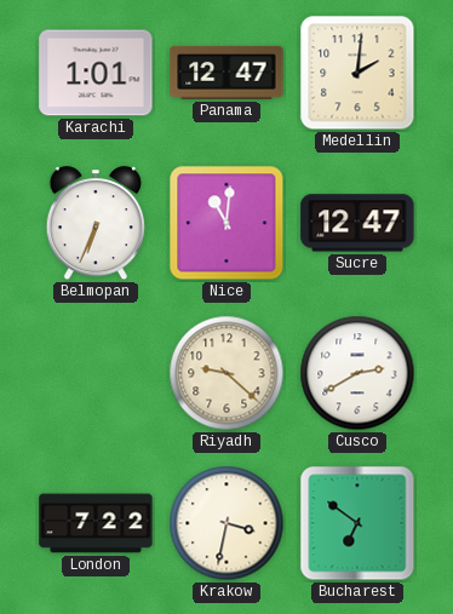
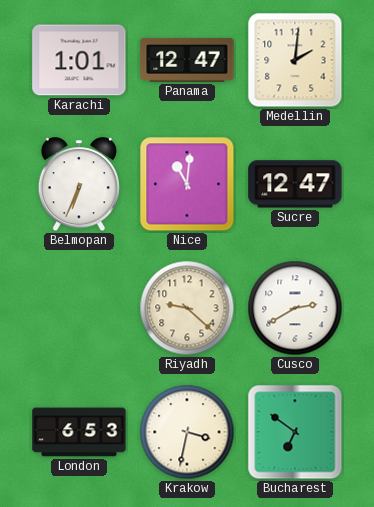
London: 7:22 -> 6:53 (79, 432)
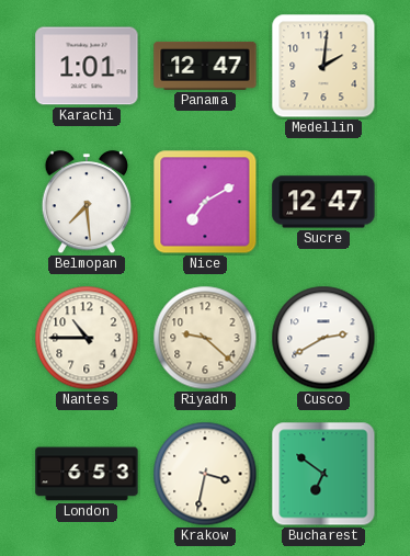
Belmopan: 6:34 -> 7:29 (86, 203)
Nice: 11:01 -> 7:10 (205, 202)
Nantes: none -> 10:45 (87, 338)
